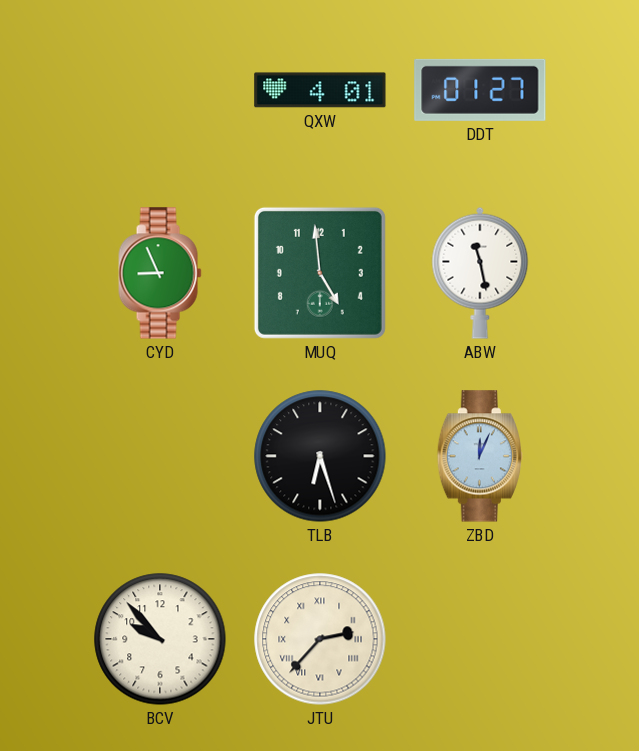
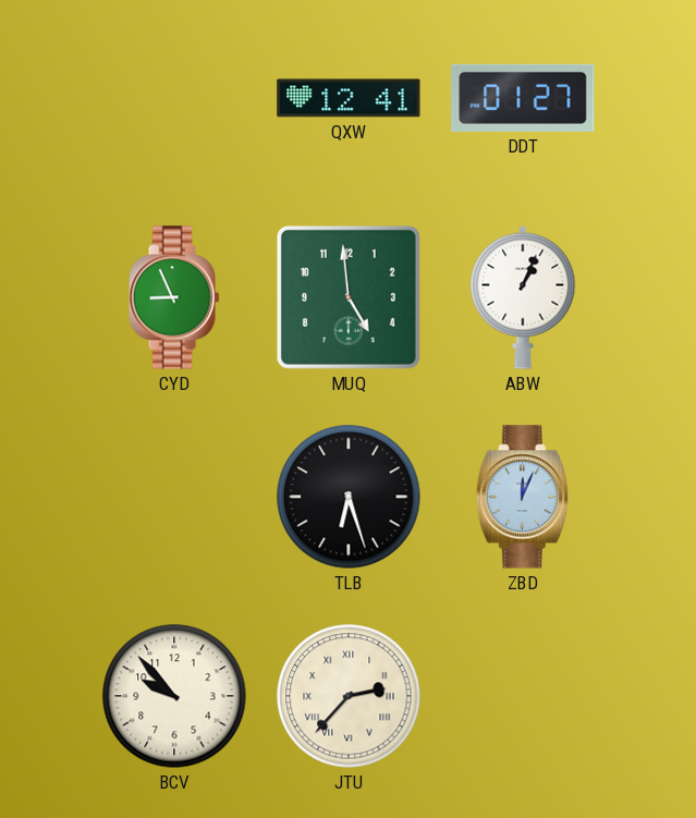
QXW: 4:01 -> 12:41 (349, 98)
ABW: 11:28 -> 1:04 (523, 297)
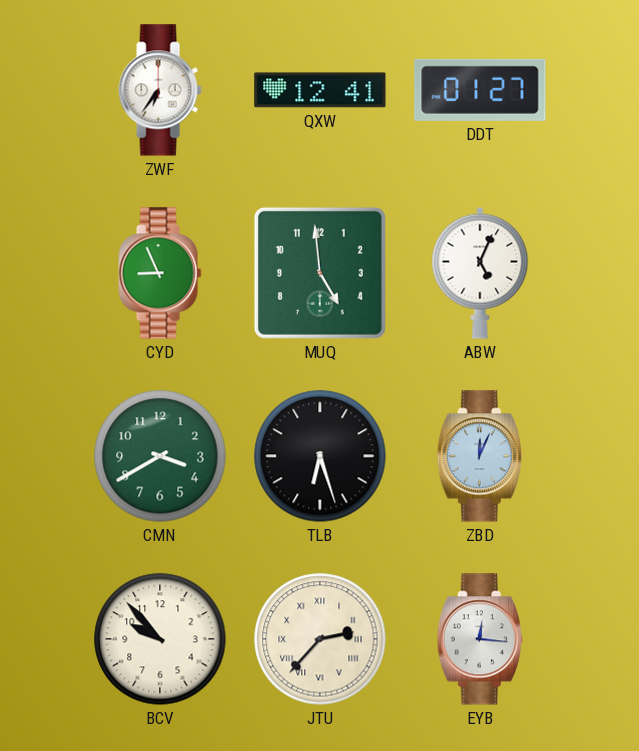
ZWF: none -> 6:36 (160, 90)
ABW: 1:04 -> 5:04 (480, 273)
CMN: none -> 3:40 (160, 456)
EYB: none -> 12:16 (480, 639)
